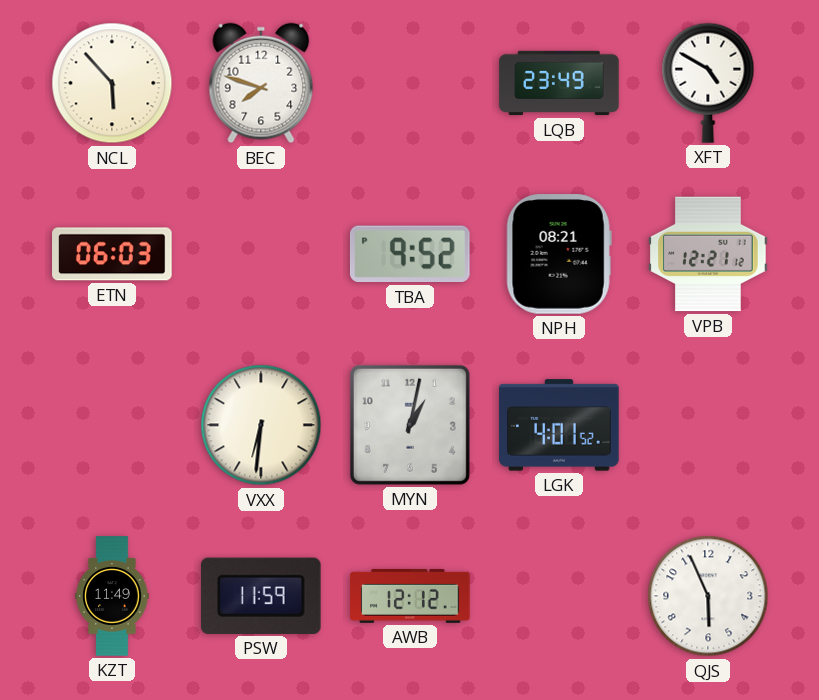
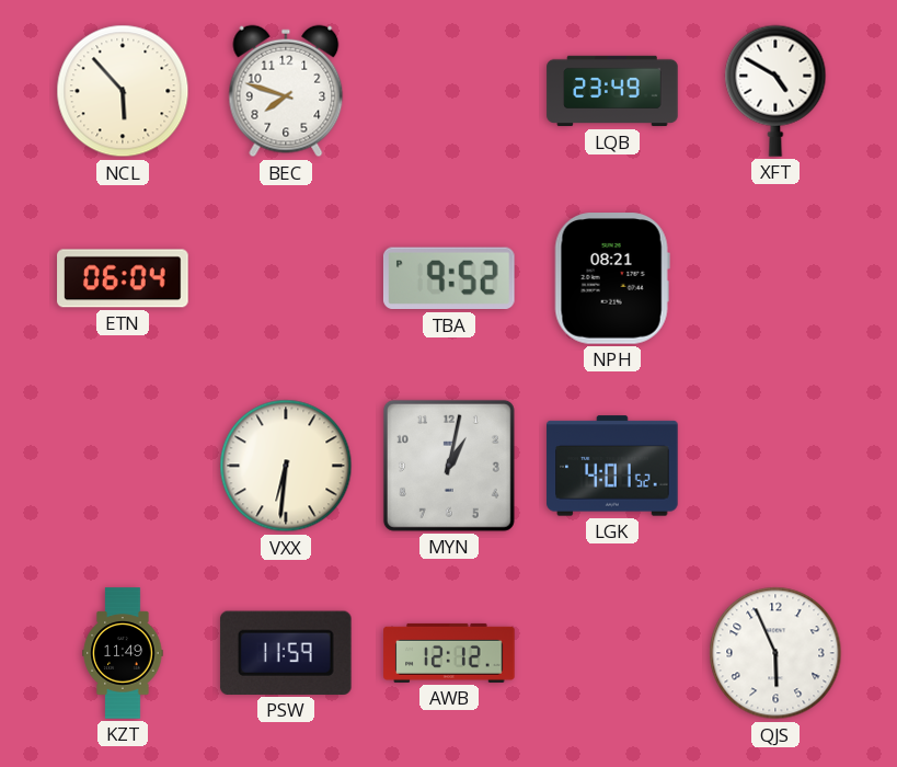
ETN: 06:03 -> 06:04 (123, 278)
VPB: 12:21 -> none (708, 254)
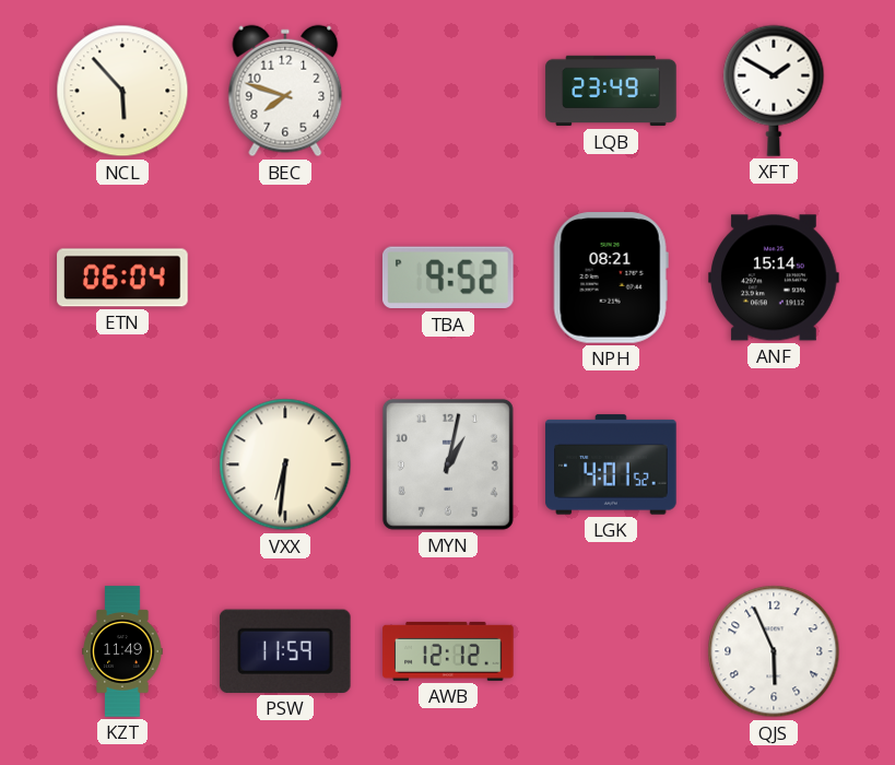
XFT: 4:50 -> 1:50 (774, 91)
ANF: none -> 15:14 (774, 278)
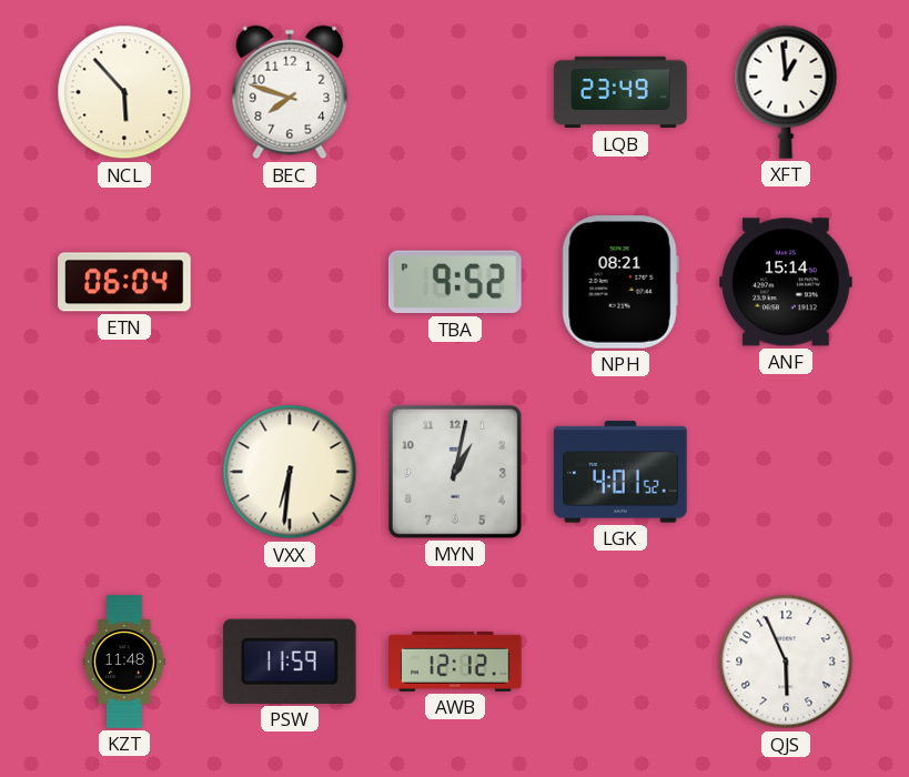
XFT: 1:50 -> 12:59 (786, 92)
KZT: 11:49 -> 11:48 (124, 662)
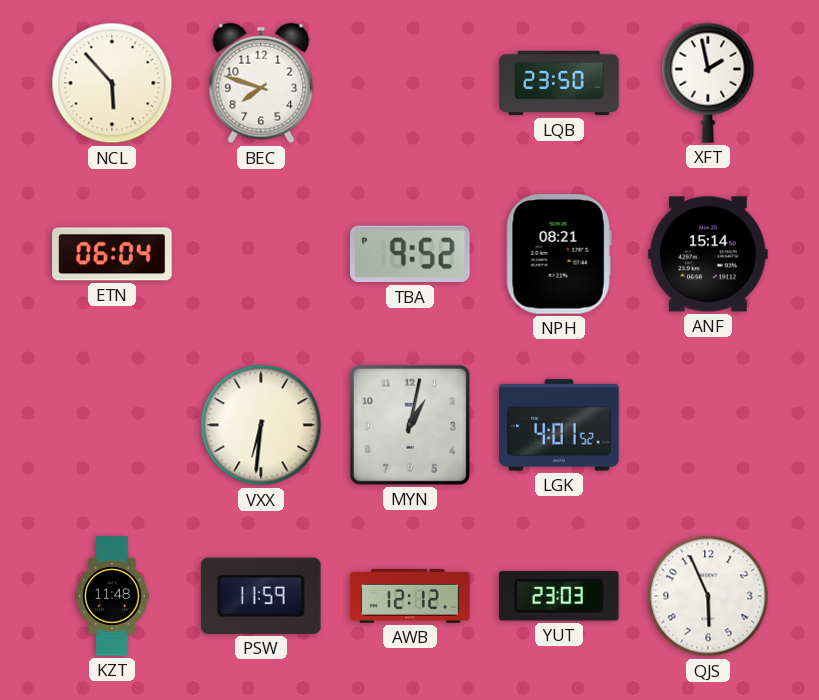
LQB: 23:49 -> 23:50 (559, 83)
XFT: 12:59 -> 1:58 (708, 83)
YUT: none -> 23:03 (559, 596)
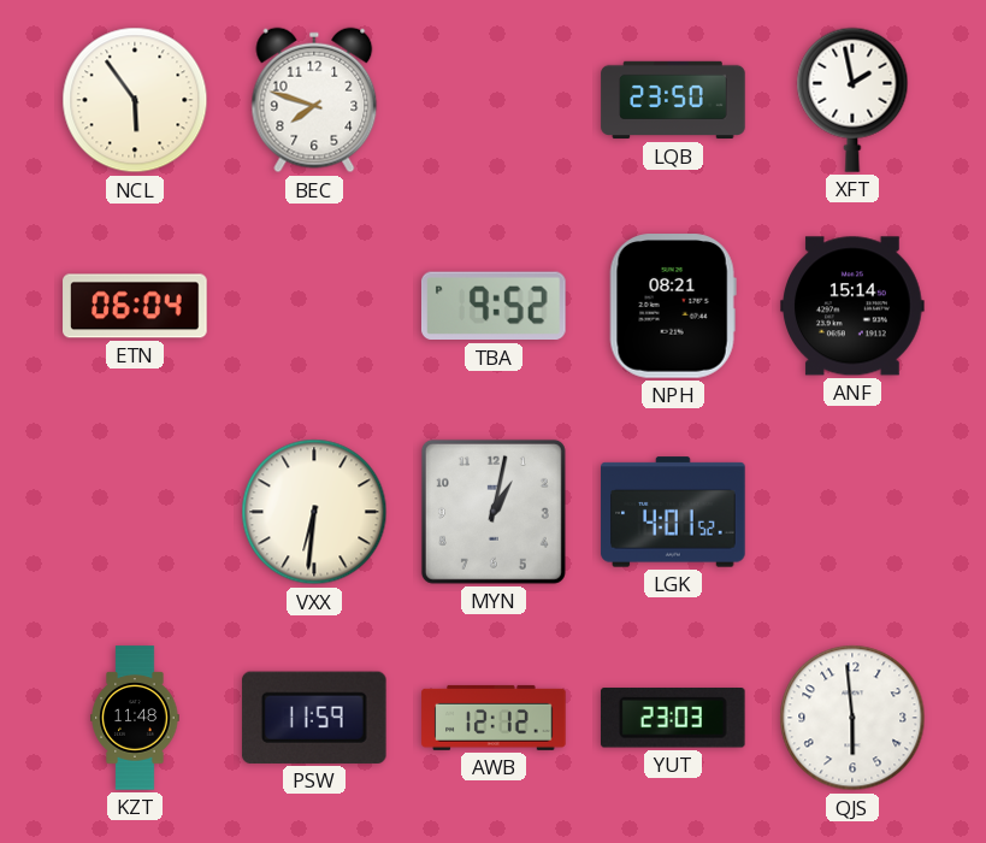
NCL: 5:53 -> 5:54 (135, 100)
QJS: 5:56 -> 5:59 (852, 718)
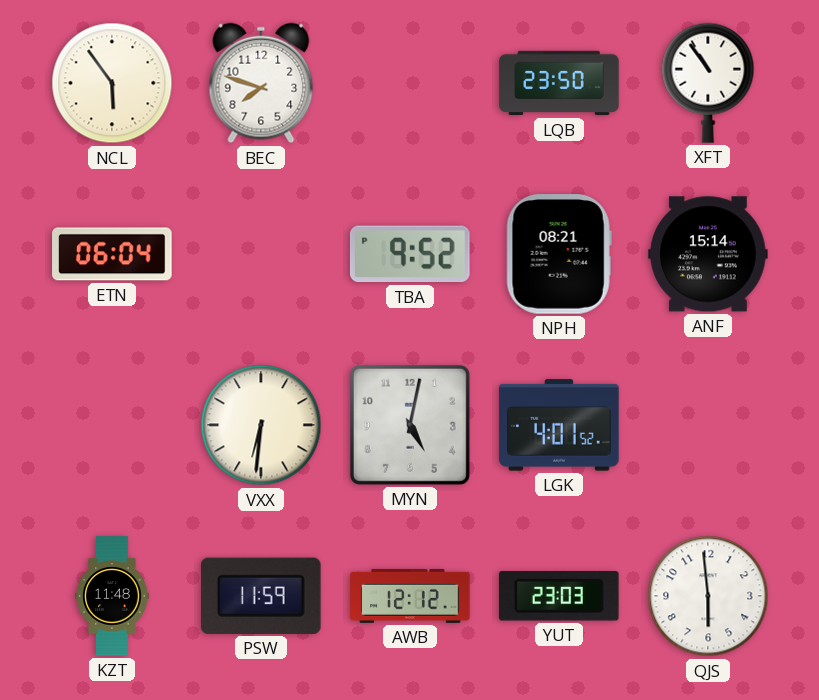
XFT: 1:58 -> 10:54 (708, 83)
MYN: 1:02 -> 5:02 (410, 425)
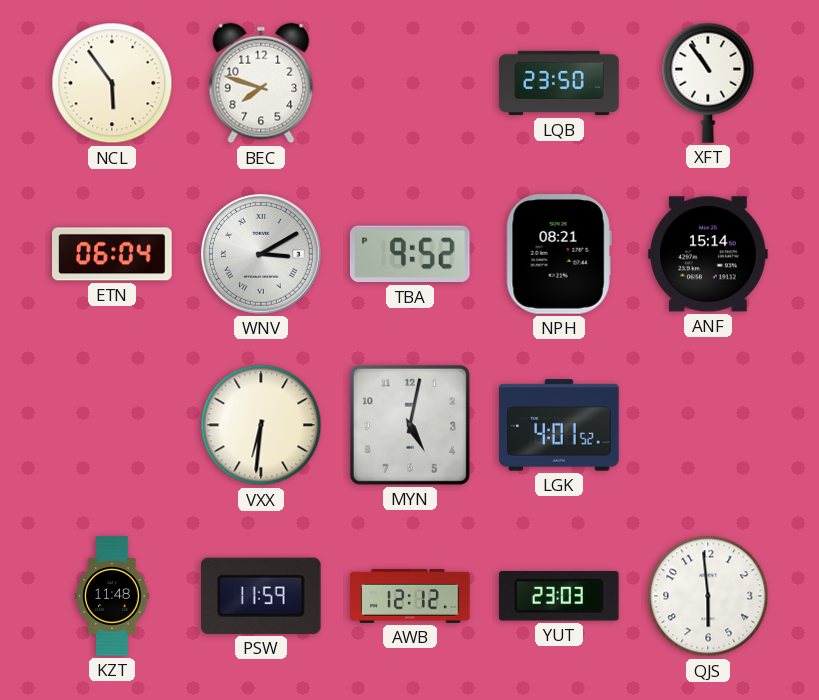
WNV: none -> 3:10 (261, 254)
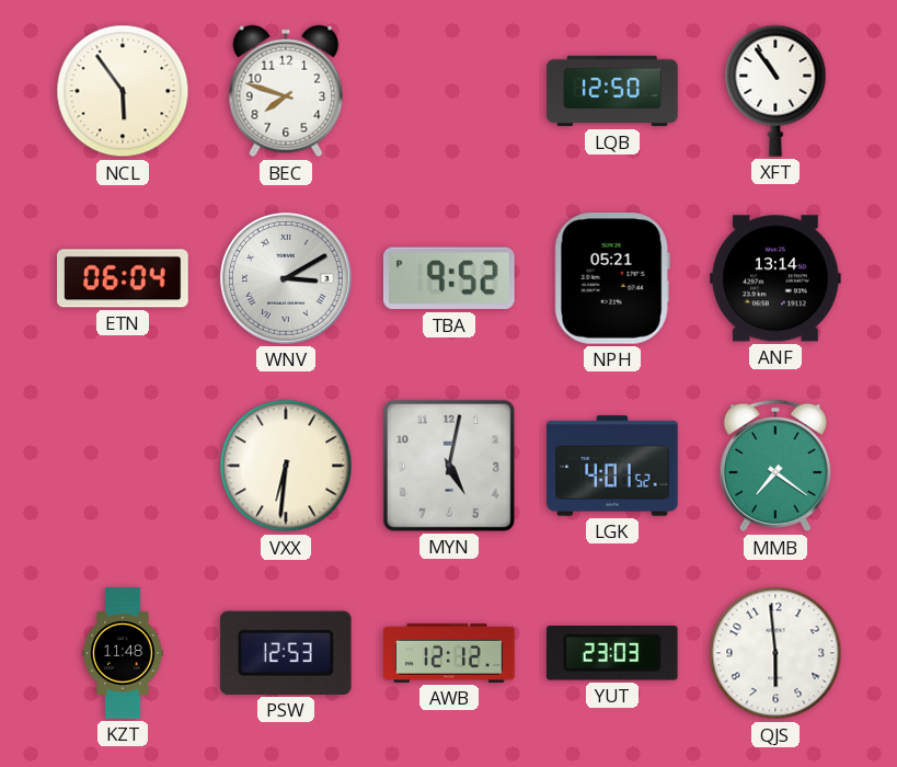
LQB: 23:50 -> 12:50 (612, 91)
NPH: 08:21 -> 05:21 (612, 278)
ANF: 15:14 -> 13:14 (775, 278)
MMB: none -> 7:21 (775, 466)
PSW: 11:59 -> 12:53 (286, 653)
